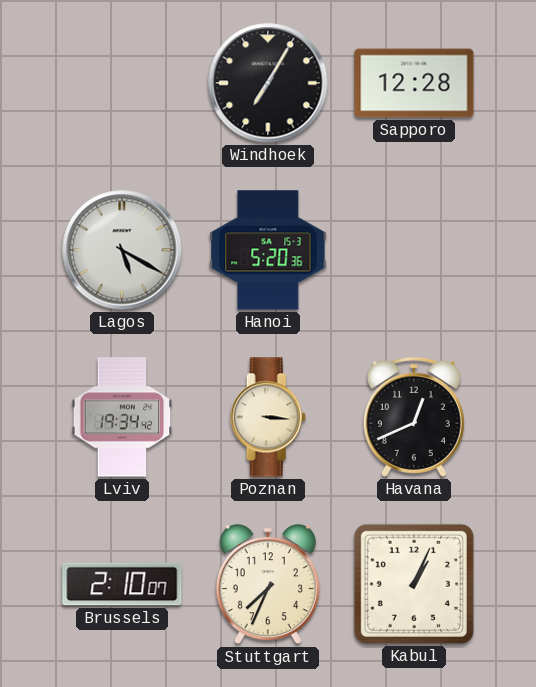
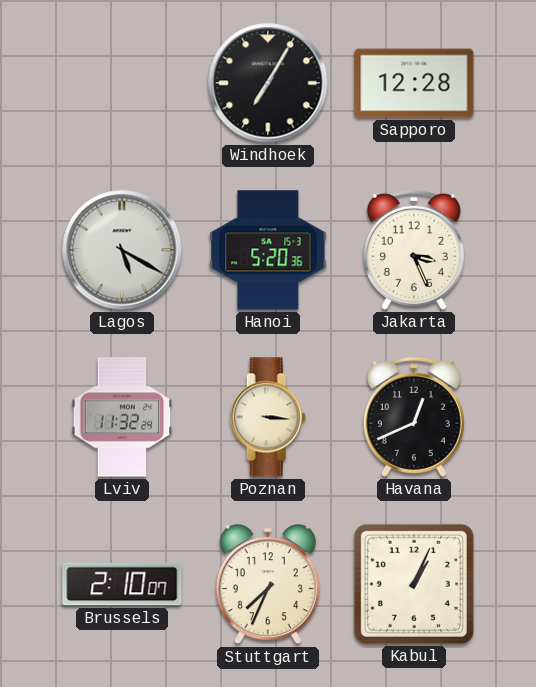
Jakarta: none -> 3:26 (414, 250)
Lviv: 19:34 -> 11:32 (122, 417)
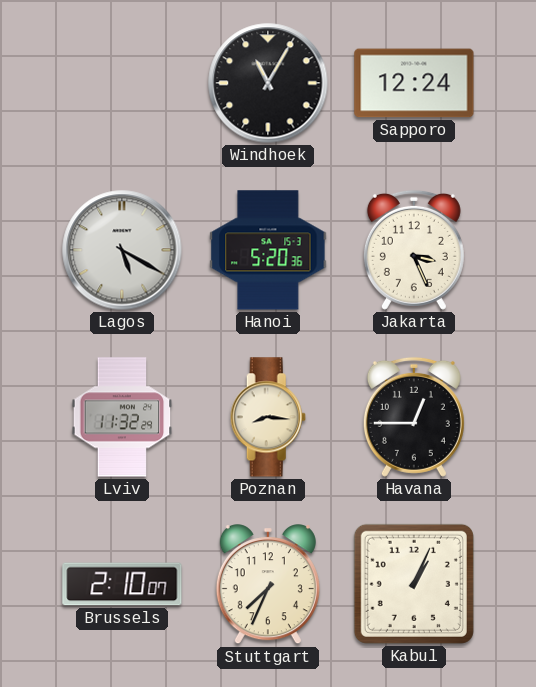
Windhoek: 7:05 -> 11:05 (268, 83)
Sapporo: 12:28 -> 12:24 (414, 83)
Poznan: 3:16 -> 8:16 (268, 417)
Havana: 12:41 -> 12:45 (414, 417)
